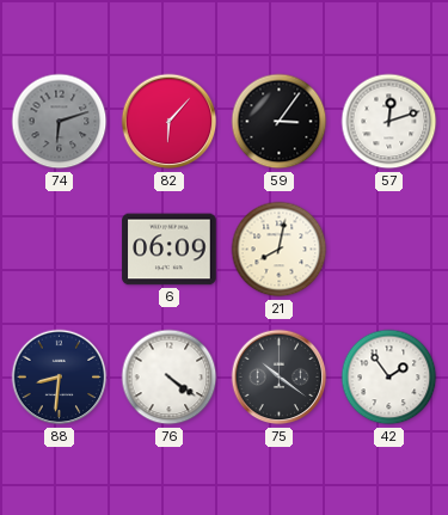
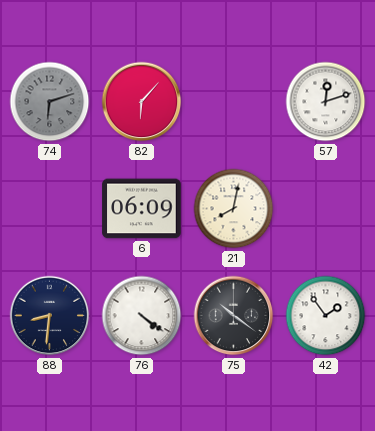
59: 3:06 -> none (280, 122)
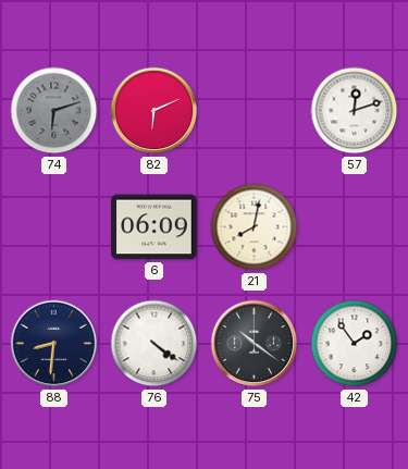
82: 6:07 -> 6:11 (154, 111)
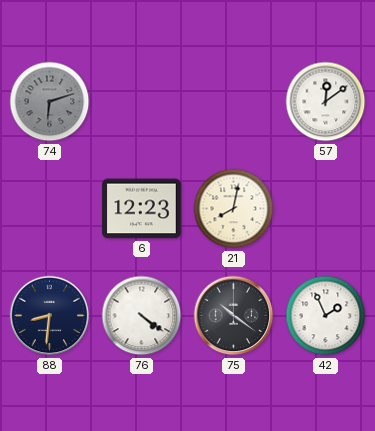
82: 6:11 -> none (154, 111)
57: 12:12 -> 12:09 (326, 102)
6: 06:09 -> 12:23 (142, 209)
42: 1:54 -> 1:56 (326, 316)
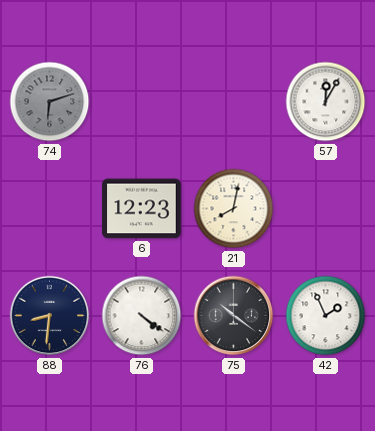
57: 12:09 -> 12:05 (326, 102)
